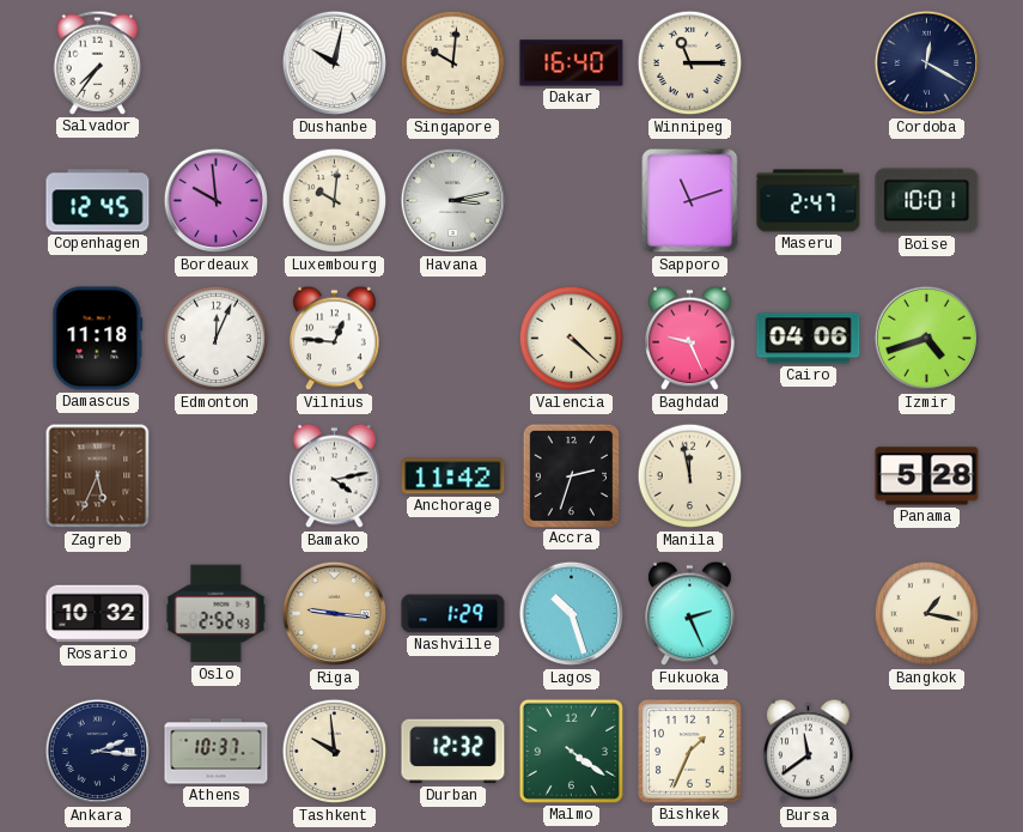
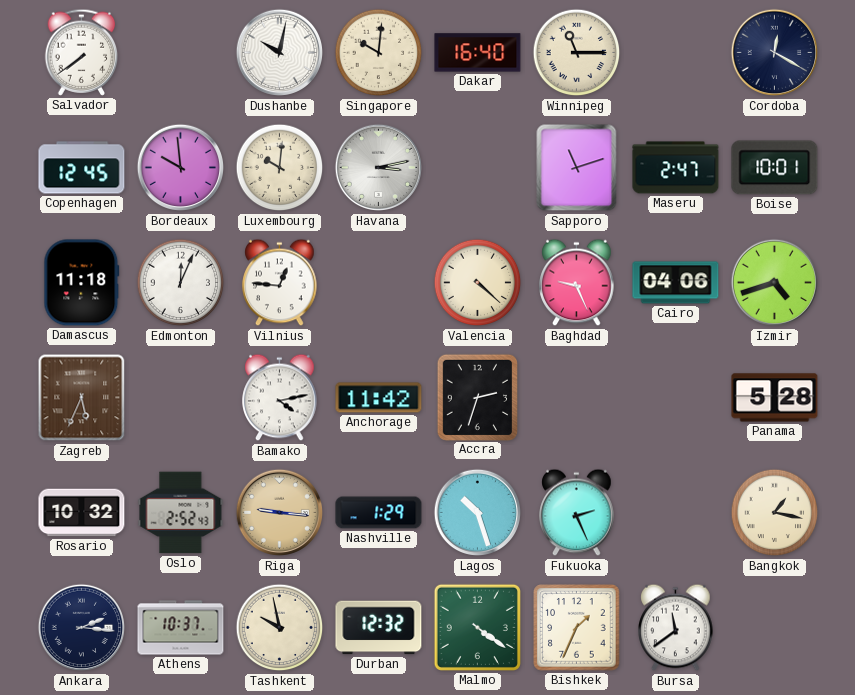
Salvador: 7:36 -> 7:39 (82, 52)
Manila: 11:58 -> none (690, 476)
Tashkent: 9:59 -> 9:58 (280, 628)
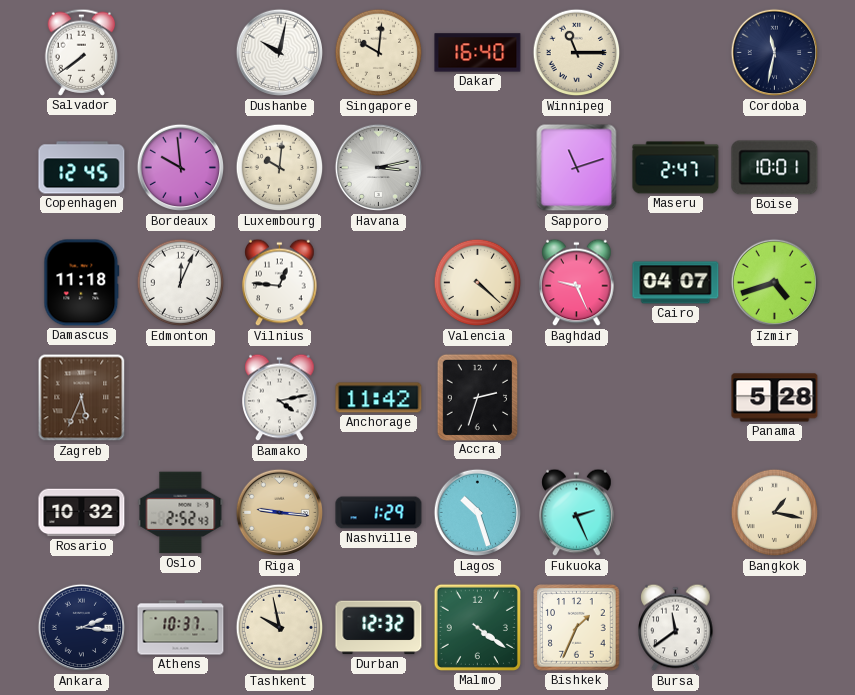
Cordoba: 12:20 -> 11:32 (775, 53)
Cairo: 04:06 -> 04:07 (676, 283)
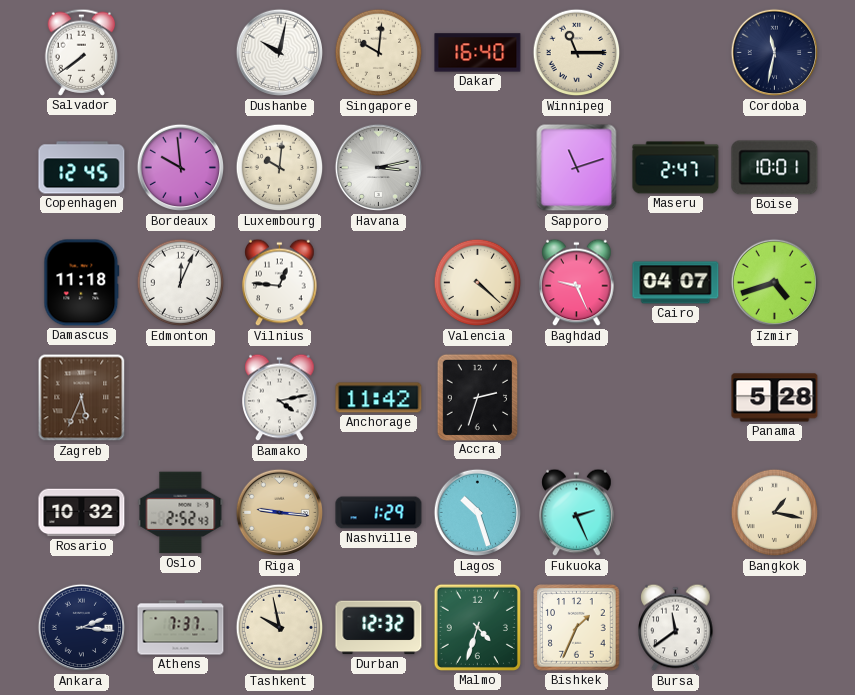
Athens: 10:37 -> 7:37 (181, 628)
Malmo: 4:21 -> 4:33 (477, 627)
